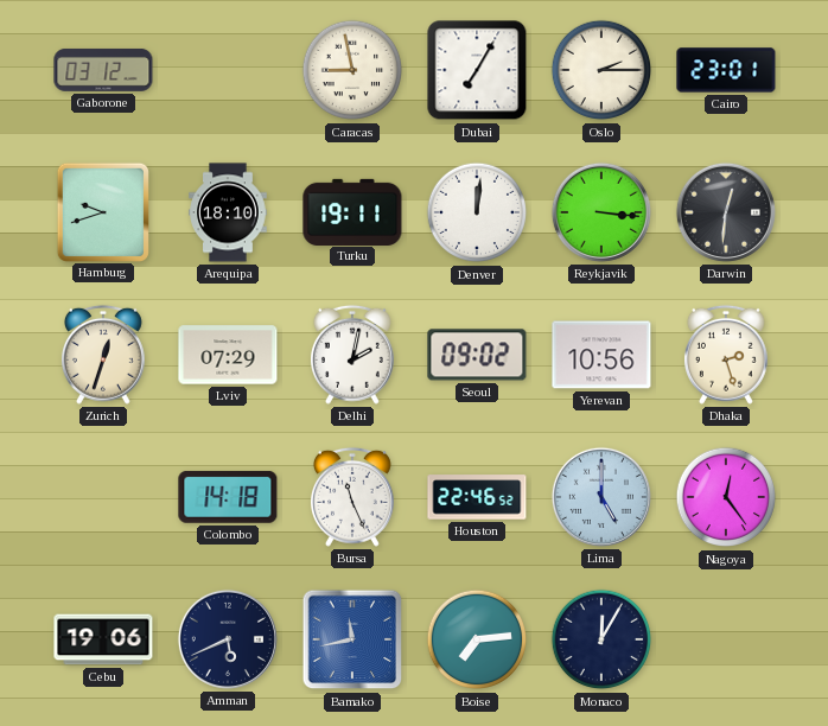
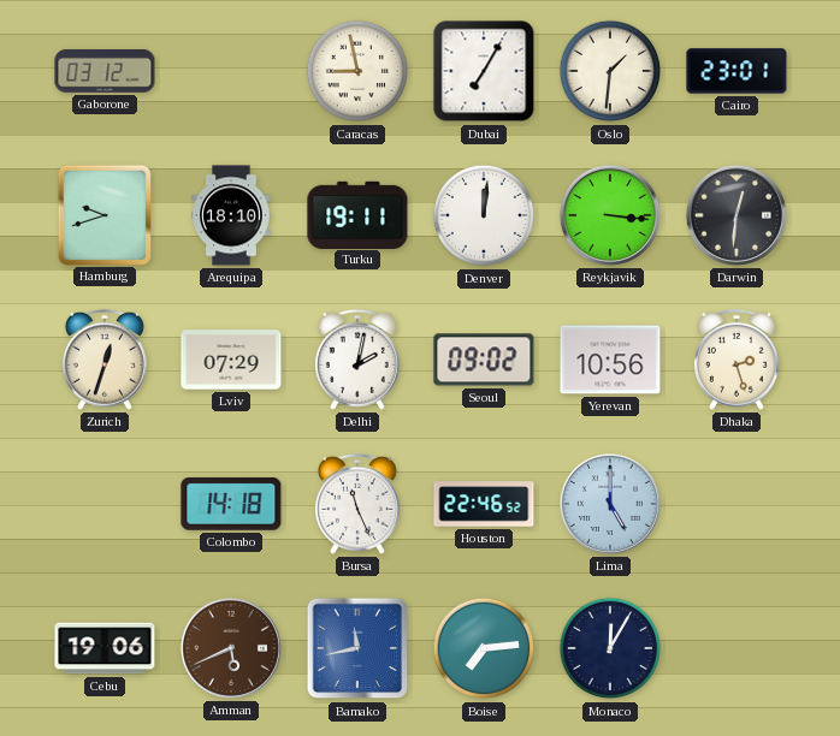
Oslo: 2:15 -> 1:31 (610, 71)
Nagoya: 12:24 -> none (726, 497)
Amman dial: navy -> brown (231, 648)
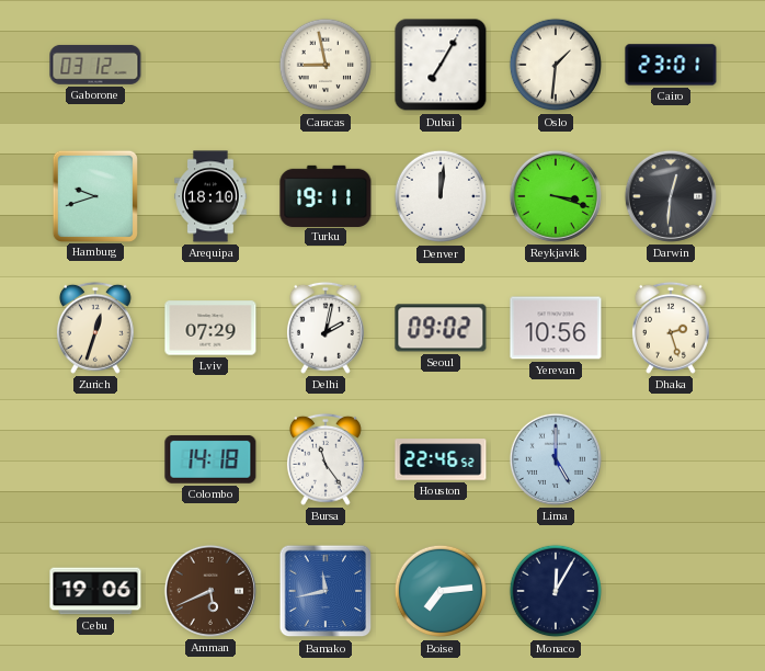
Reykjavik: 3:16 -> 3:18 (556, 196)
Bursa: 11:26 -> 11:24 (326, 459)
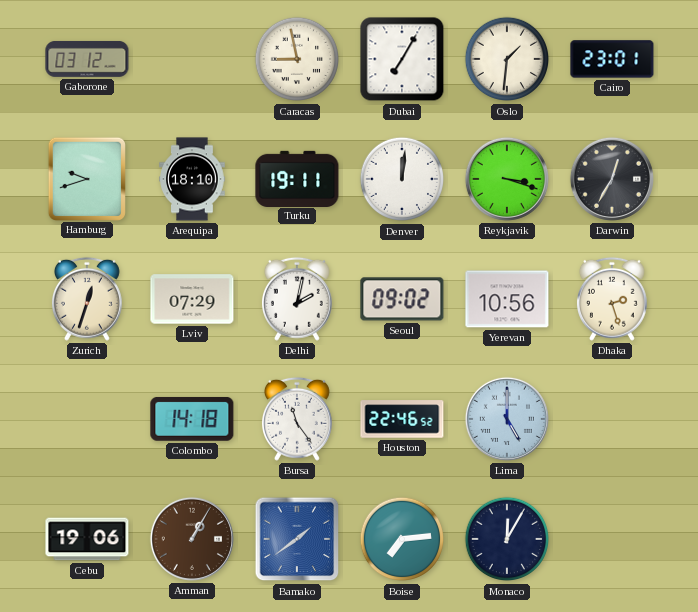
Darwin: 12:31 -> 12:35 (612, 179)
Amman: 5:41 -> 1:05 (192, 539)
Bamako: 11:43 -> 1:39 (297, 539)
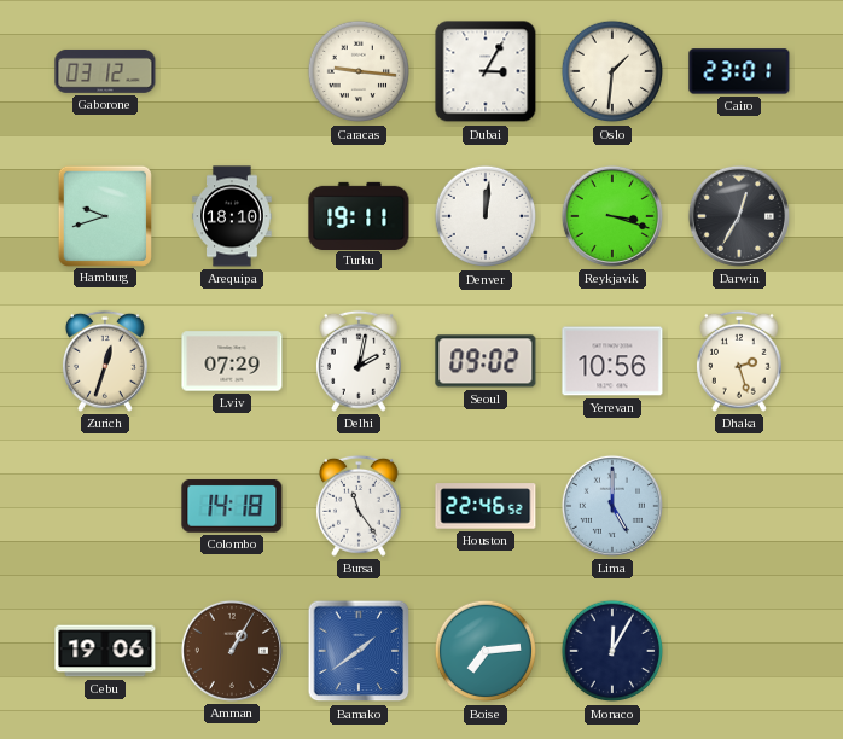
Caracas: 8:58 -> 9:16 (359, 71)
Dubai: 7:05 -> 3:05 (486, 71)
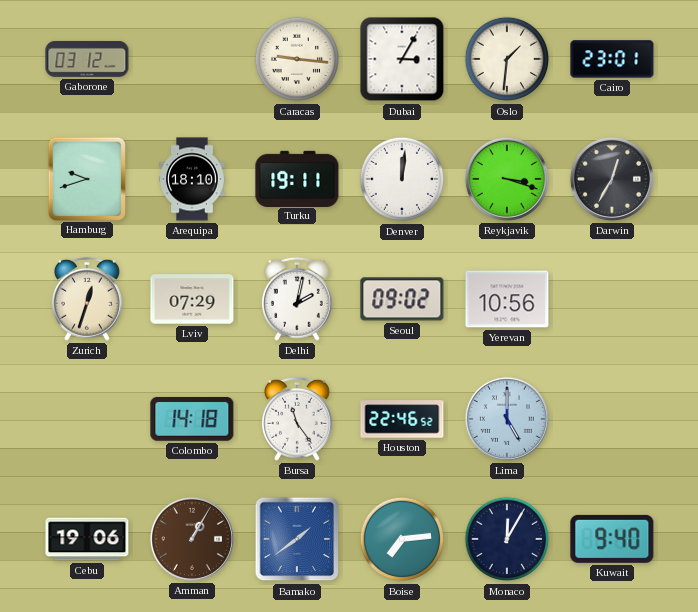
Dhaka: 2:27 -> none (739, 361)
Kuwait: none -> 9:40 (612, 539)
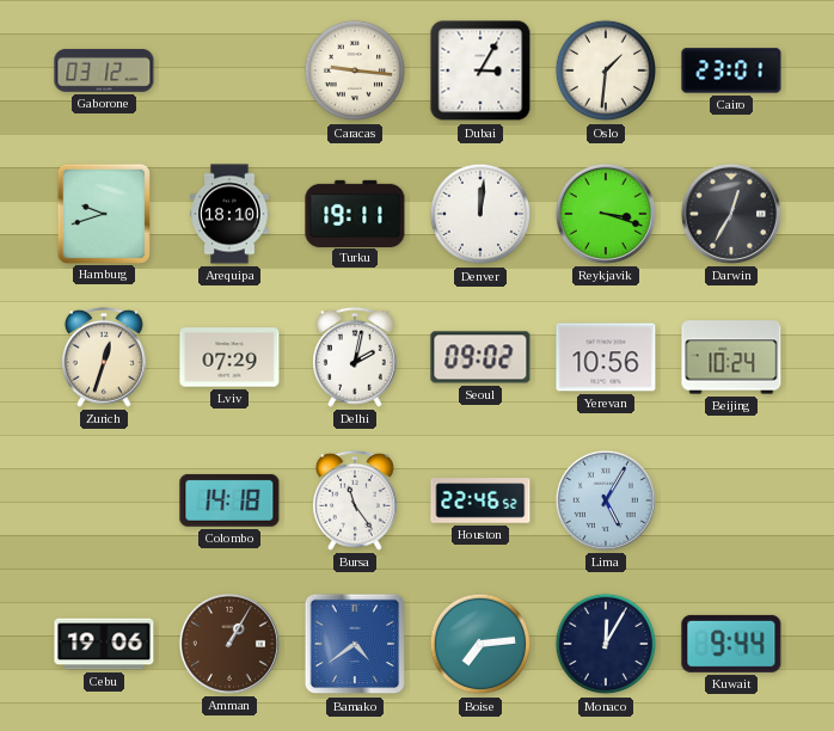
Beijing: none -> 10:24 (731, 357)
Lima: 5:00 -> 5:05 (606, 500)
Bamako: 1:39 -> 4:39 (355, 644)
Kuwait: 9:40 -> 9:44 (731, 644)
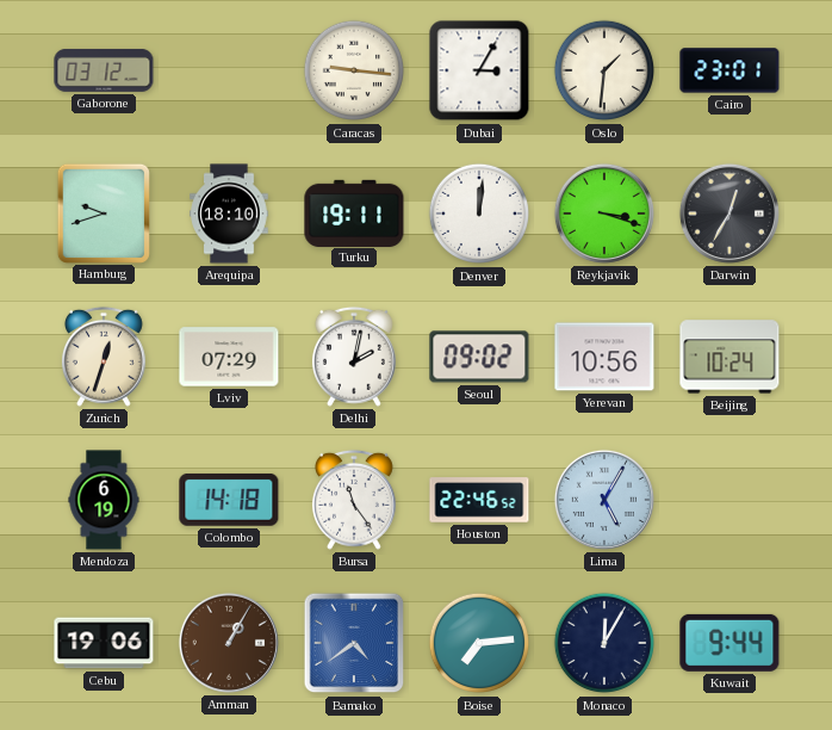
Mendoza: none -> 6:19 (104, 500)
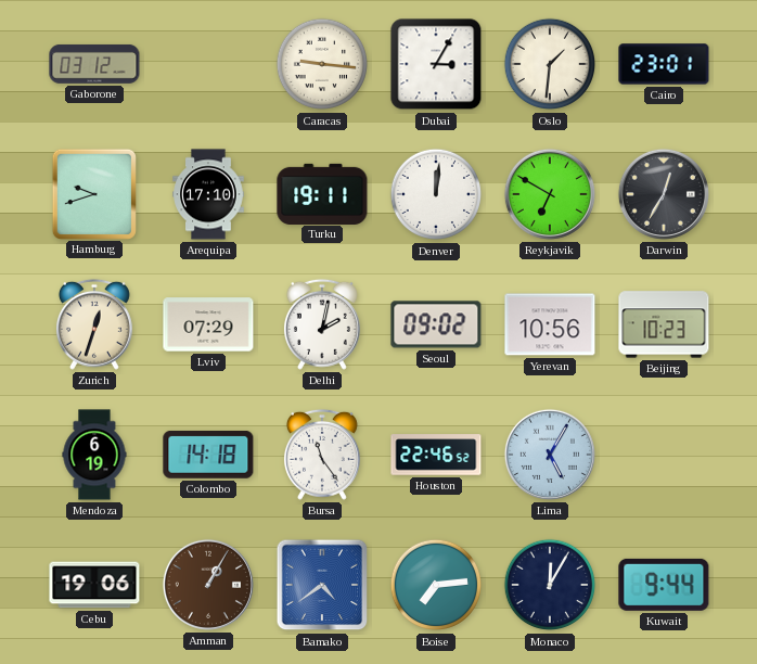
Arequipa: 18:10 -> 17:10 (208, 194)
Reykjavik: 3:18 -> 6:50 (550, 194)
Beijing: 10:24 -> 10:23 (664, 324)
